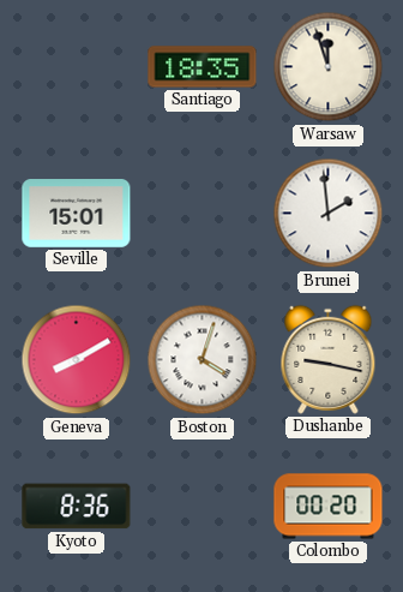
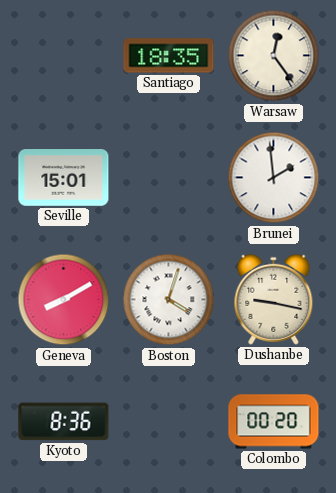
Warsaw: 11:57 -> 12:24 (274, 56)
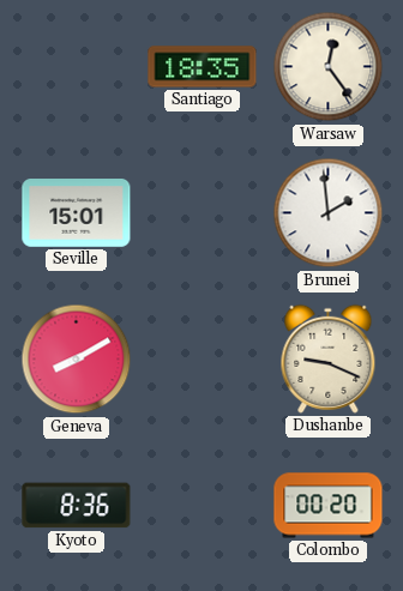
Boston: 4:03 -> none (169, 300)
Dushanbe: 9:17 -> 9:19 (329, 358)
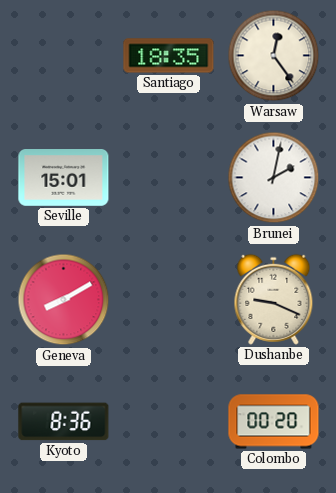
Brunei: 1:59 -> 2:02 (274, 178)
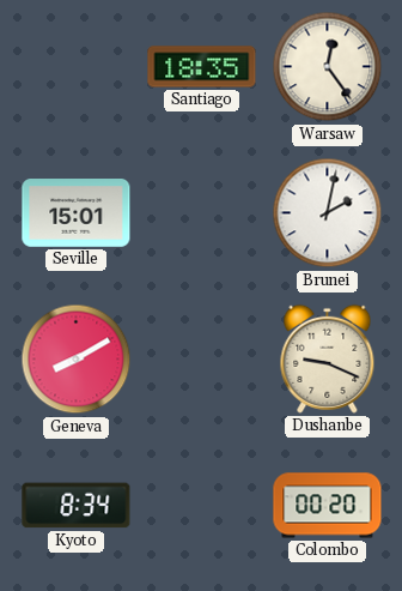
Kyoto: 8:36 -> 8:34 (77, 506)
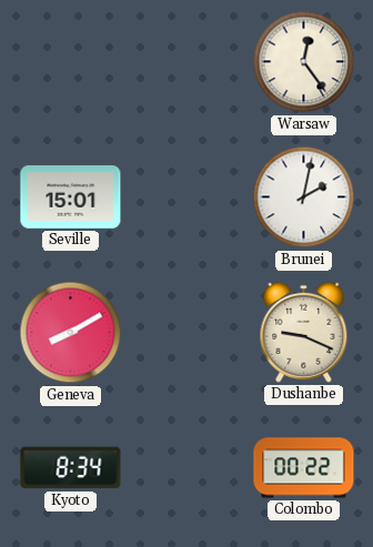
Santiago: 18:35 -> none (202, 67)
Colombo: 00:20 -> 00:22 (304, 468)
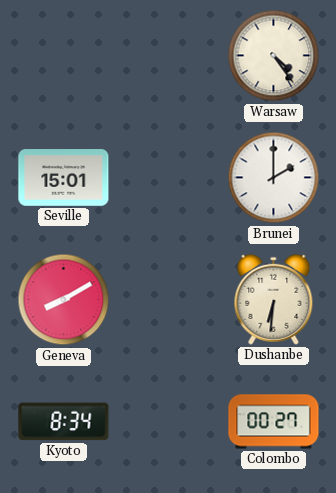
Warsaw: 12:24 -> 4:24 (274, 56)
Brunei: 2:02 -> 2:00 (274, 178)
Dushanbe: 9:19 -> 6:31 (274, 299)
Colombo: 00:22 -> 00:27 (274, 422)
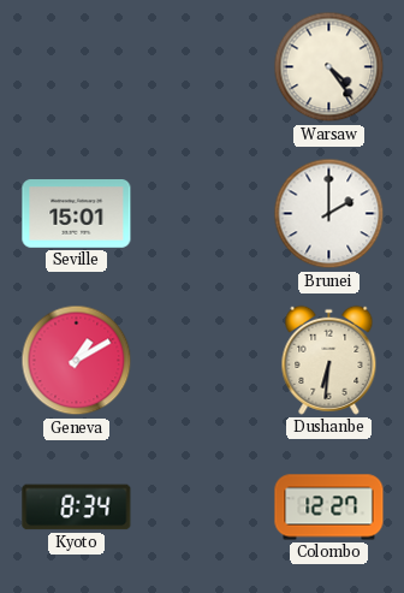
Geneva: 8:10 -> 1:10 (77, 361)
Colombo: 00:27 -> 12:27 (329, 508)
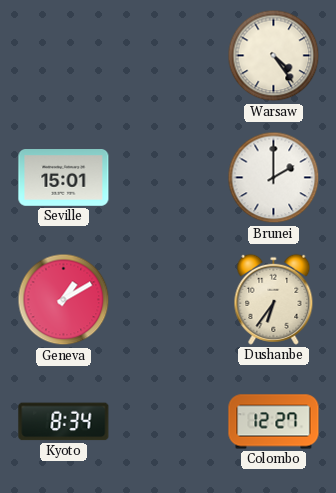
Dushanbe: 6:31 -> 6:36 (274, 299)
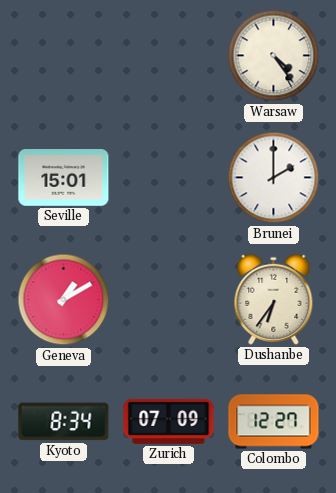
Zurich: none -> 07:09 (169, 421)
